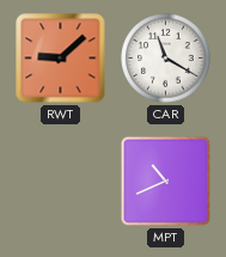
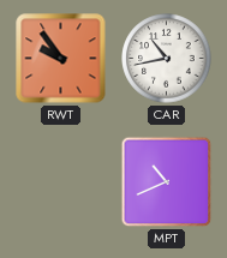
RWT: 9:08 -> 9:54 (61, 59)
CAR: 11:20 -> 10:43 (167, 59)
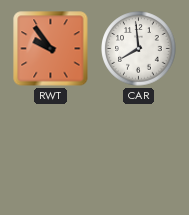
CAR: 10:43 -> 7:59 (139, 49)
MPT: 10:41 -> none (167, 182)
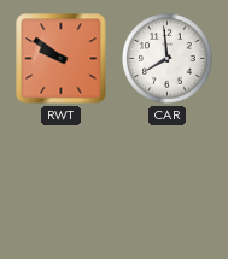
RWT: 9:54 -> 9:51 (62, 59)
